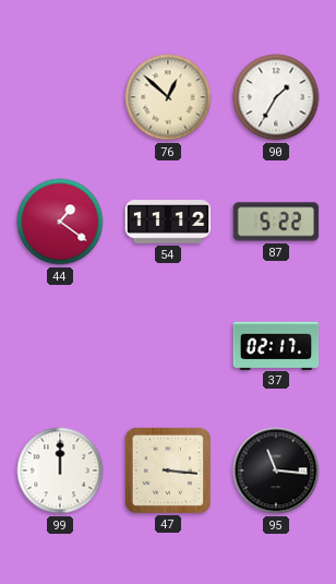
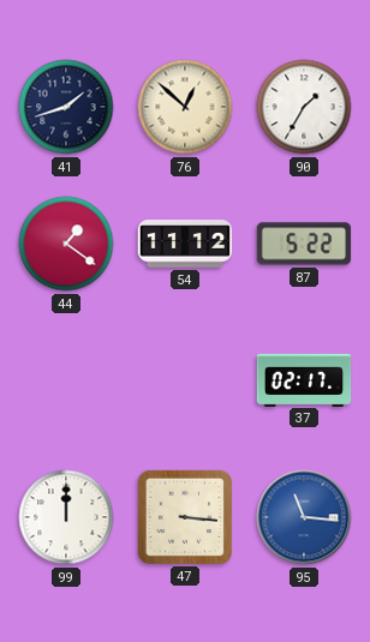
41: none -> 1:42 (66, 107)
95 dial: black -> blue (304, 517)
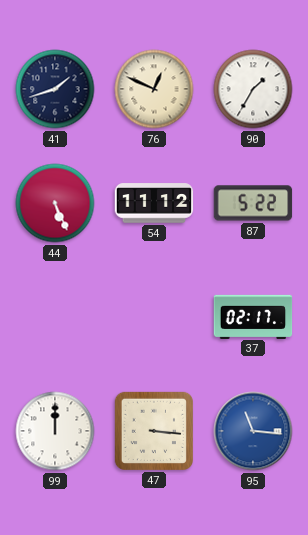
76: 12:52 -> 12:49 (154, 89)
44: 1:21 -> 5:26 (55, 203)
